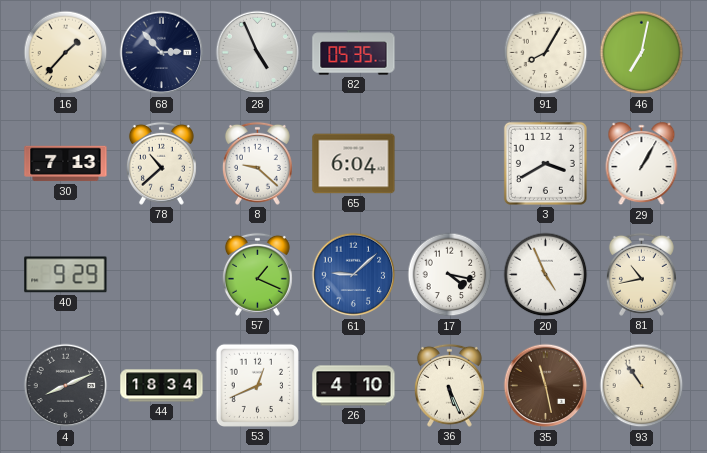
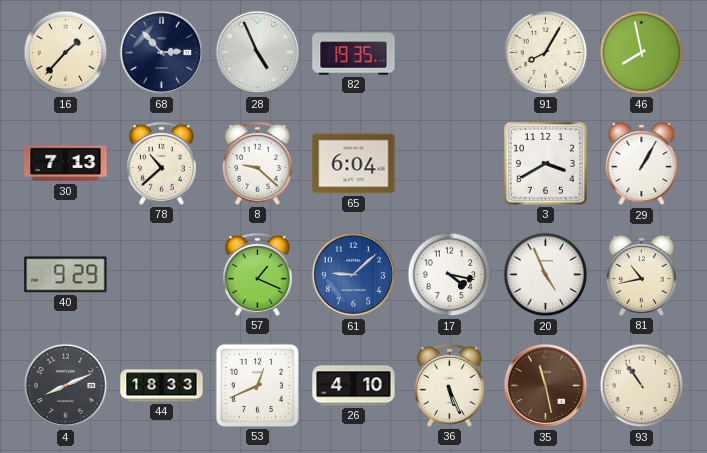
82: 05:35 -> 19:35 (354, 53)
46: 7:02 -> 7:58 (642, 53)
44: 18:34 -> 18:33 (162, 386)
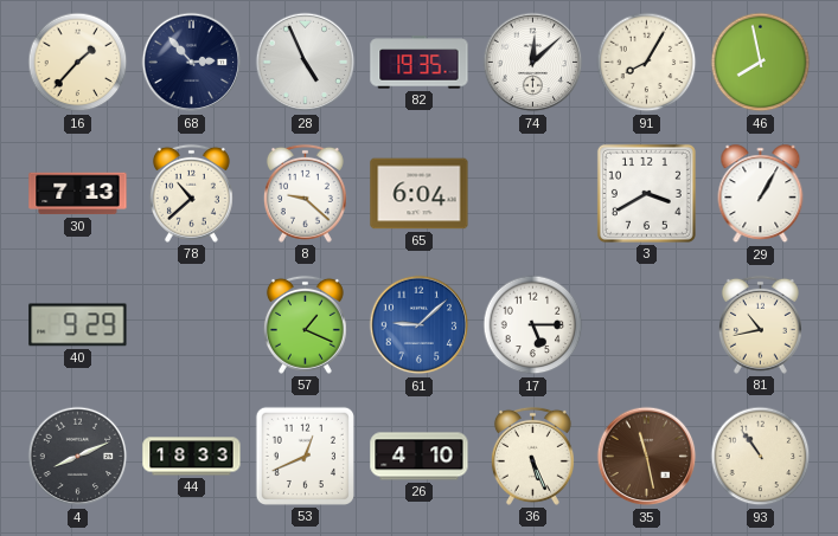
74: none -> 12:08 (533, 63)
17: 4:17 -> 5:15 (533, 325)
20: 4:56 -> none (546, 275)
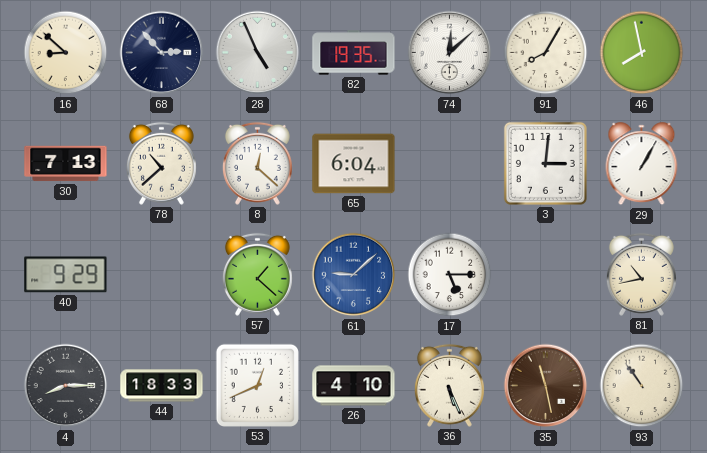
16: 1:37 -> 8:52 (66, 53)
8: 9:22 -> 12:22 (257, 163)
3: 3:40 -> 3:01 (545, 163)
57: 1:19 -> 1:22 (257, 274)
4: 8:11 -> 8:15 (66, 386)
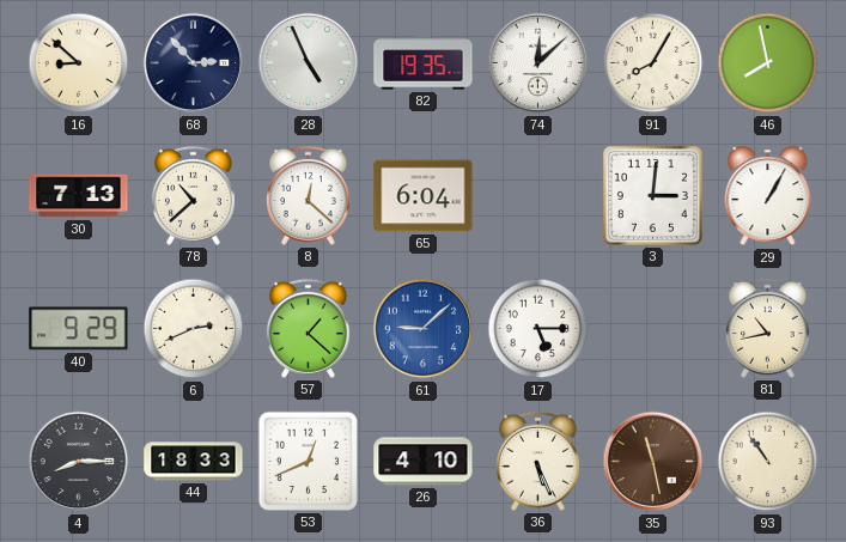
6: none -> 2:41 (194, 329)
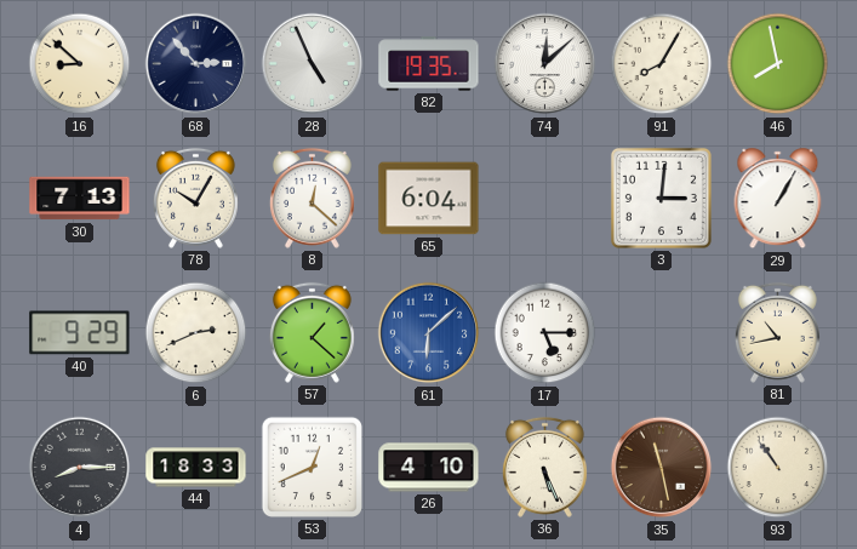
78: 10:38 -> 10:05 (195, 198)
61: 9:08 -> 6:08 (429, 333)
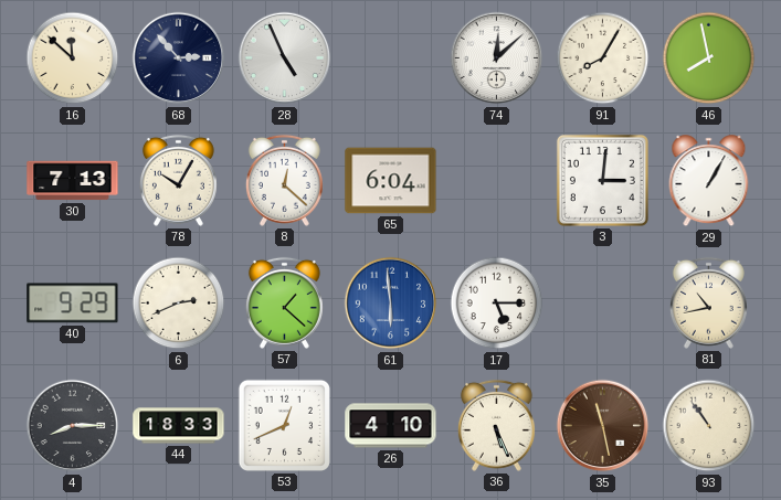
16: 8:52 -> 11:52 (73, 58)
82: 19:35 -> none (429, 64)
61: 6:08 -> 5:59 (391, 304)
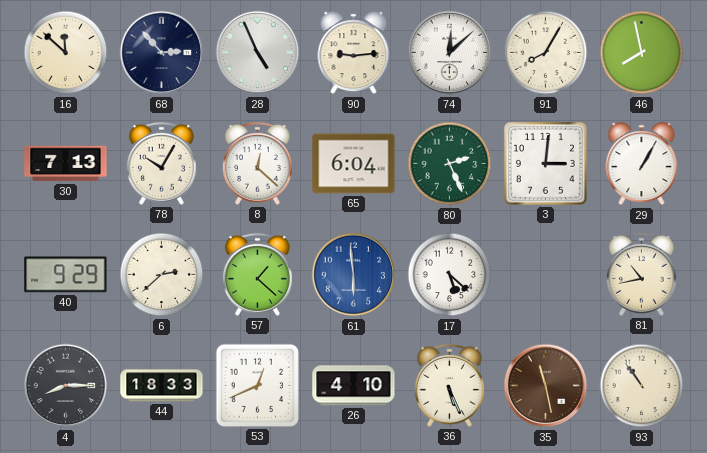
90: none -> 9:14 (354, 53)
80: none -> 2:26 (450, 164)
6: 2:41 -> 2:38 (162, 275)
17: 5:15 -> 5:22 (450, 275)
